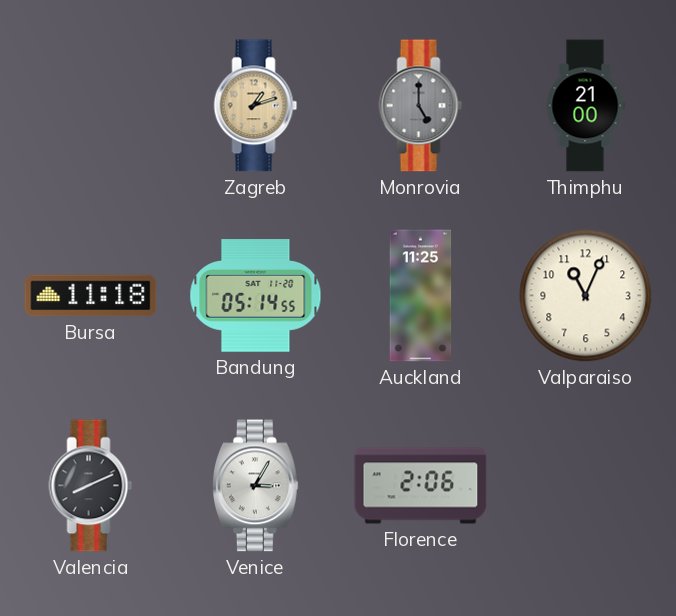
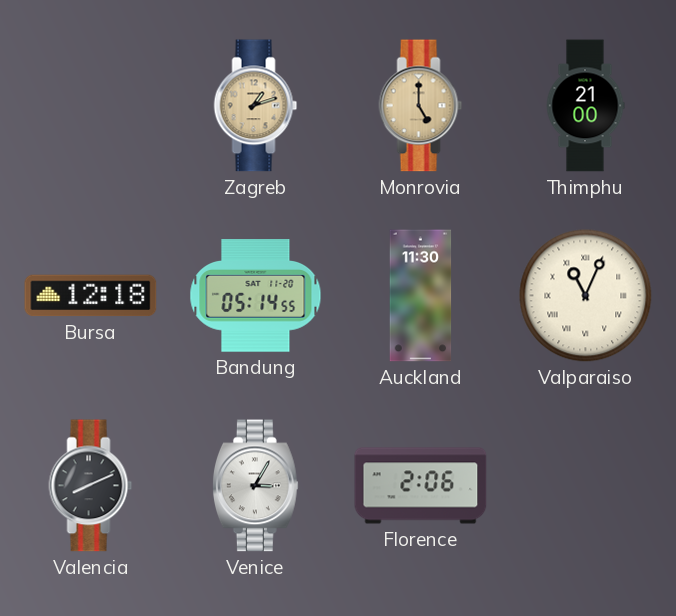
Monrovia dial: grey -> champagne (421, 106)
Bursa: 11:18 -> 12:18 (91, 296)
Auckland: 11:25 -> 11:30 (421, 296)
Valparaiso numerals: Arabic -> Roman (586, 296)
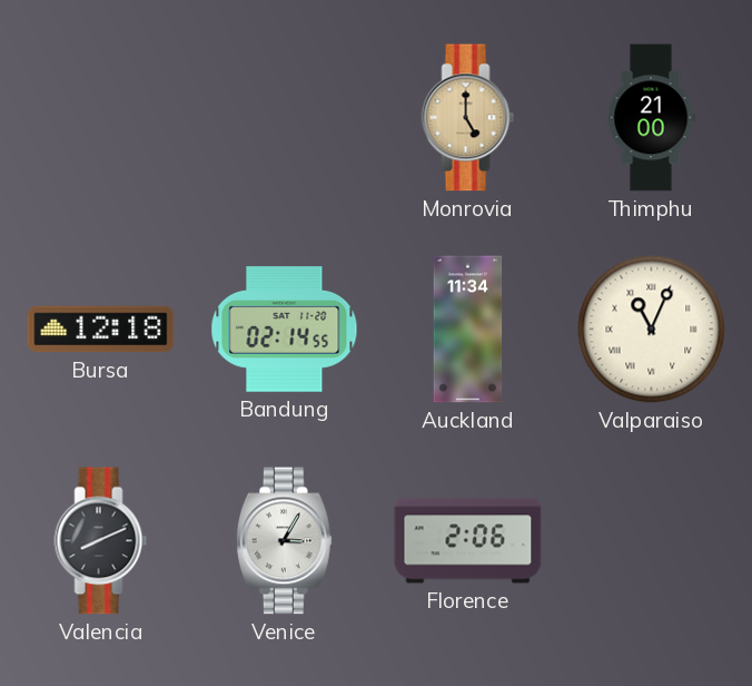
Zagreb: 1:12 -> none (256, 106)
Bandung: 05:14 -> 02:14 (285, 330)
Auckland: 11:30 -> 11:34 (468, 330)
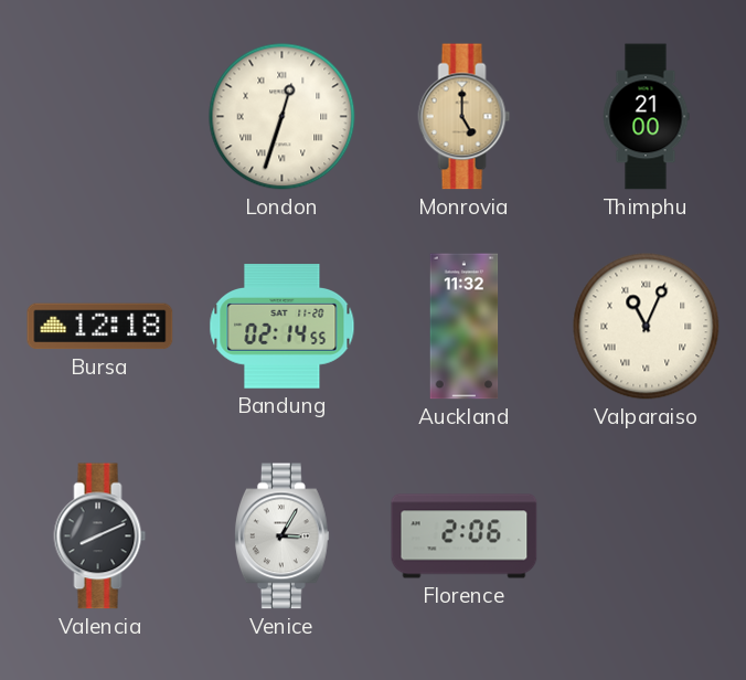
London: none -> 12:33 (283, 117)
Auckland: 11:34 -> 11:32 (465, 327)
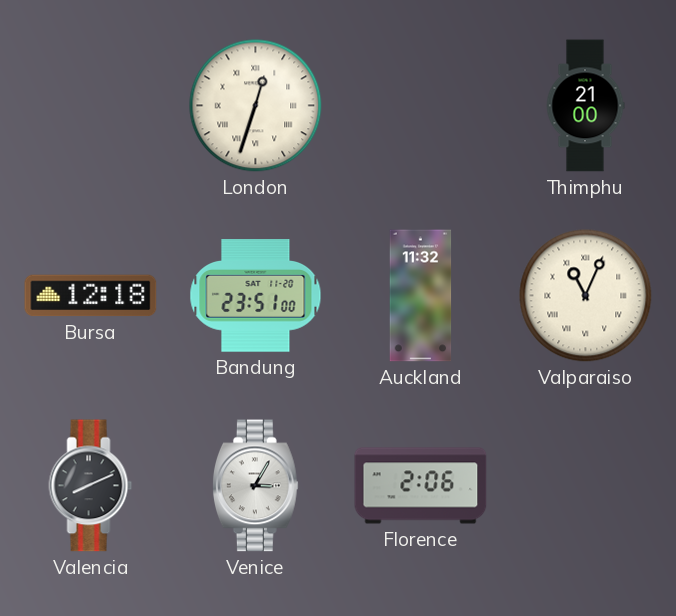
Monrovia: 5:00 -> none (465, 117)
Bandung: 02:14 -> 23:51 (256, 296)
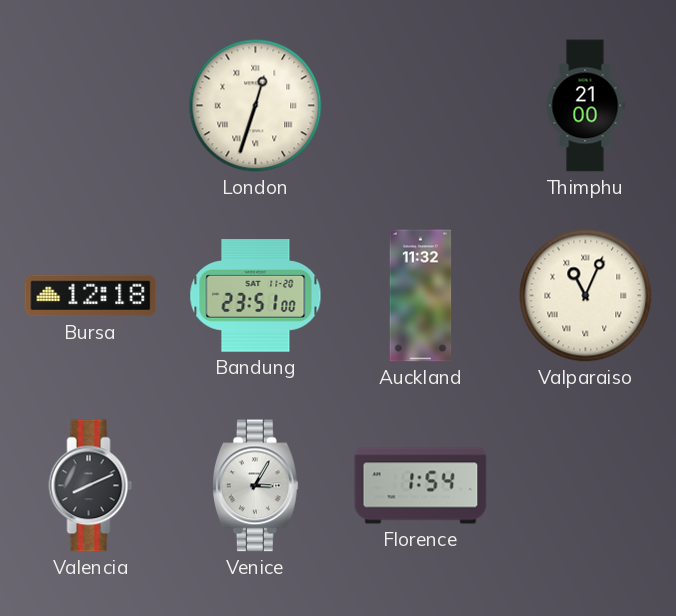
Florence: 2:06 -> 1:54 (421, 486)
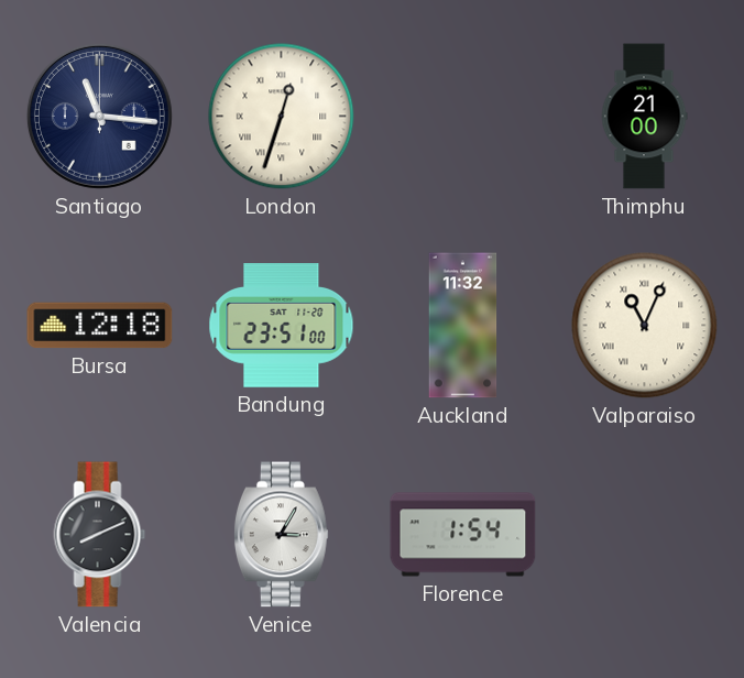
Santiago: none -> 11:16 (99, 116)
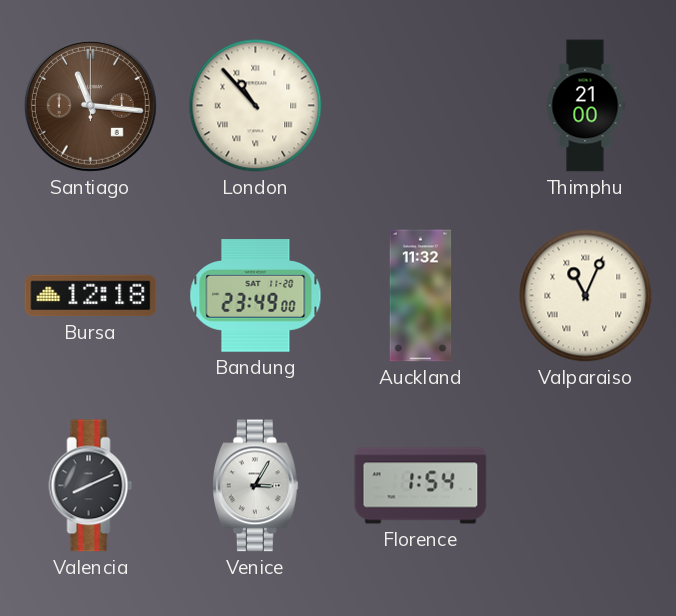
Santiago dial: navy -> brown (90, 105)
London: 12:33 -> 10:53 (256, 106)
Bandung: 23:51 -> 23:49 (256, 296)
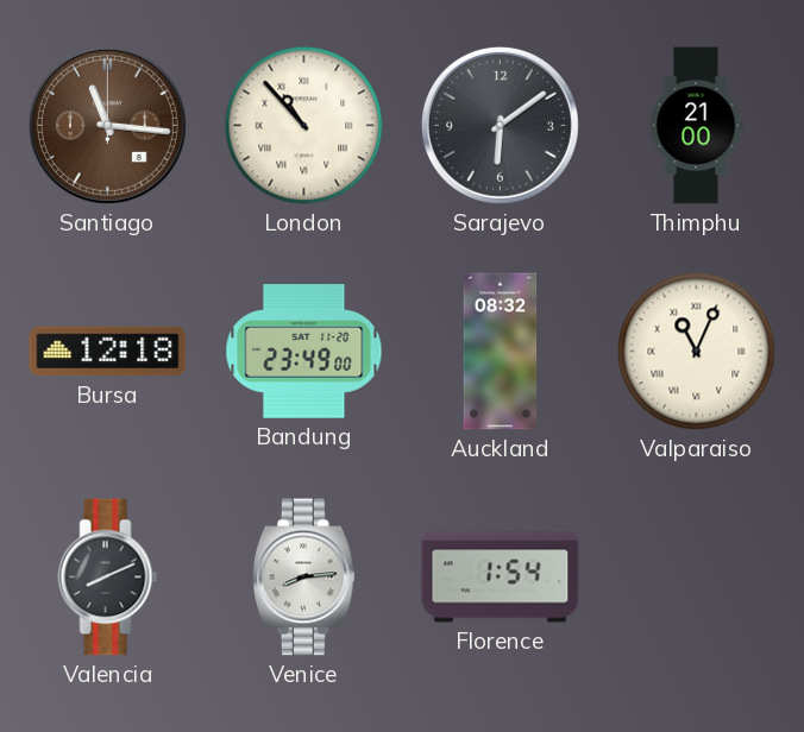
Sarajevo: none -> 6:09 (500, 125)
Auckland: 11:32 -> 08:32 (501, 352)
Venice: 3:05 -> 8:14 (303, 578)
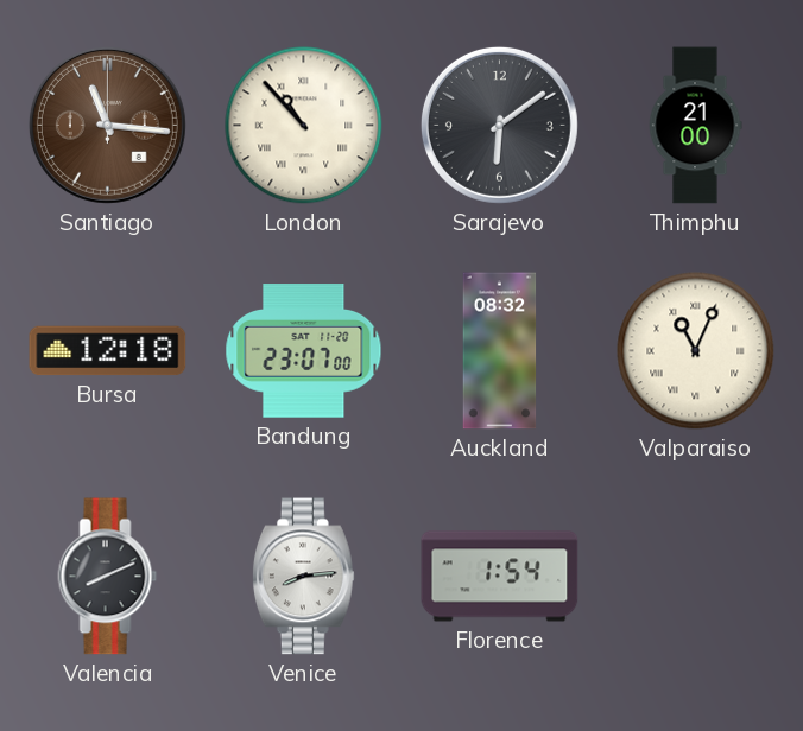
Bandung: 23:49 -> 23:07 (304, 351)
